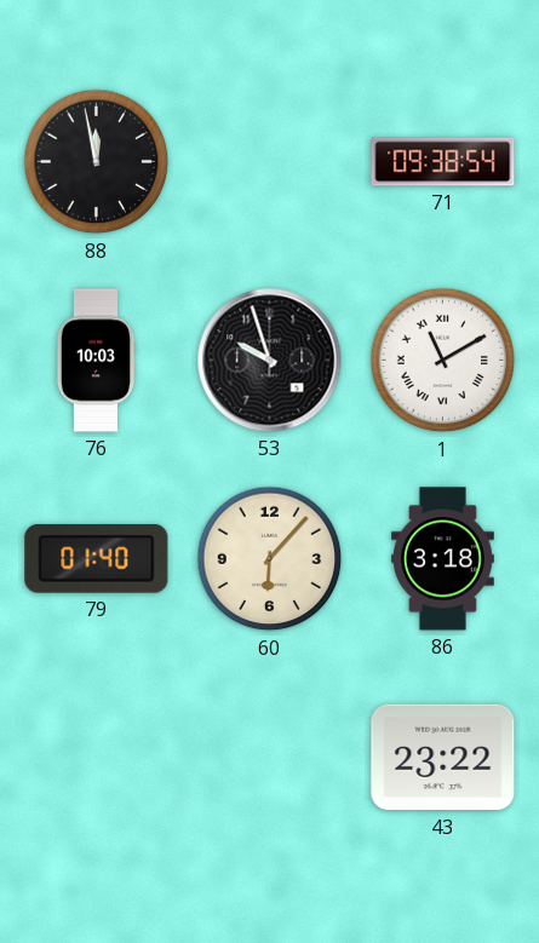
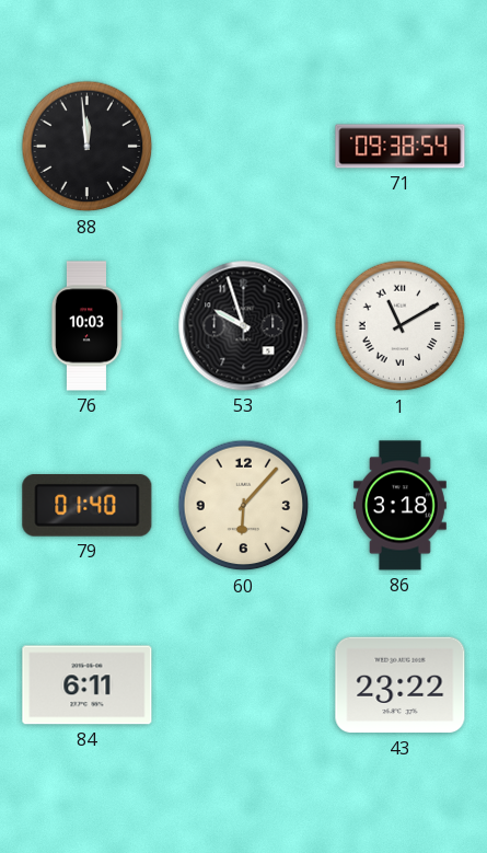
88: 11:58 -> 11:59 (88, 147)
84: none -> 6:11 (88, 685)
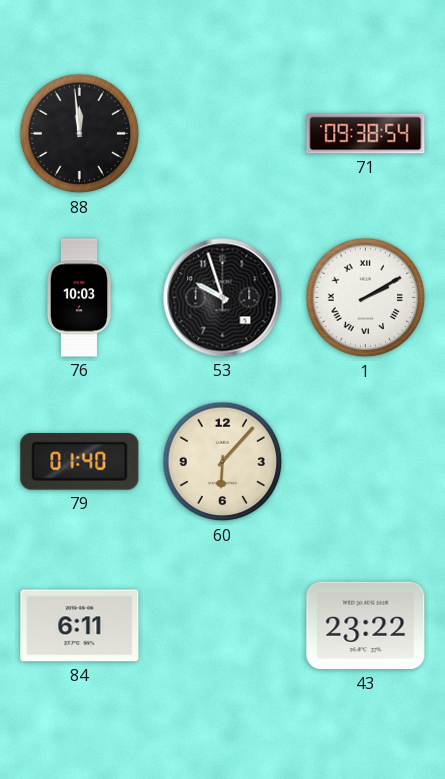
1: 11:10 -> 2:10 (366, 298)
86: 3:18 -> none (399, 506)
